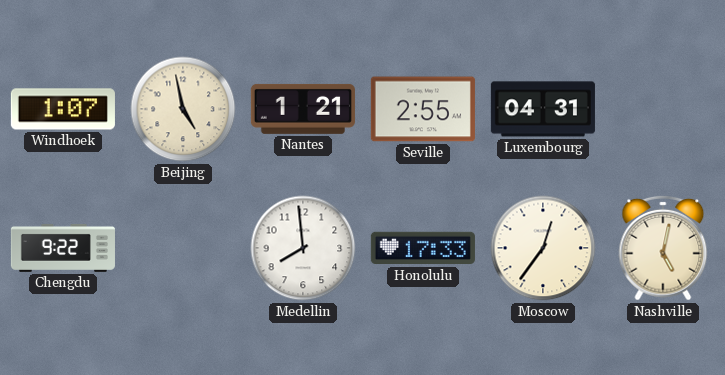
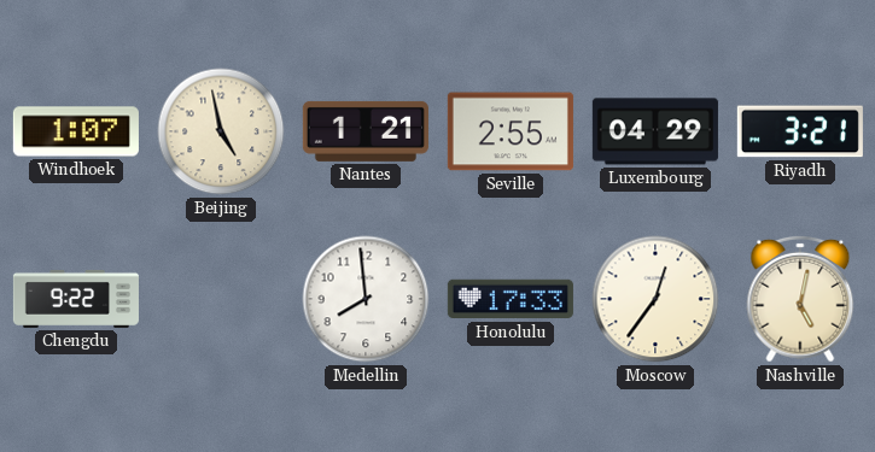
Luxembourg: 04:31 -> 04:29 (655, 131)
Riyadh: none -> 3:21 (800, 131)
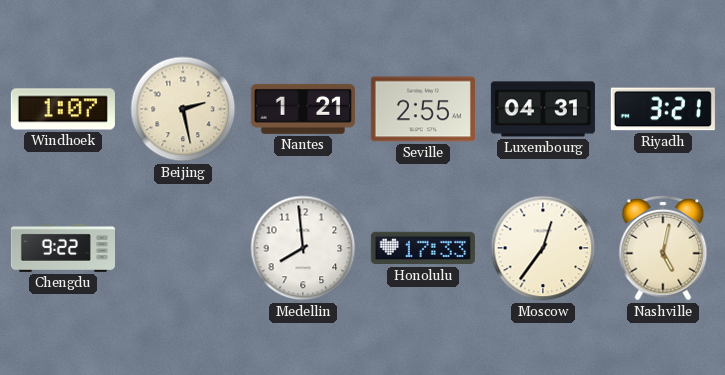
Beijing: 4:58 -> 2:28 (183, 109)
Luxembourg: 04:29 -> 04:31 (543, 109)
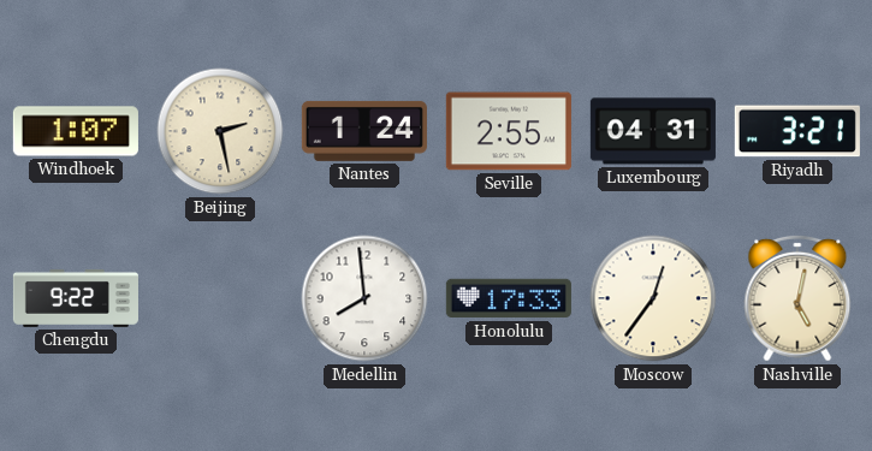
Nantes: 1:21 -> 1:24 (364, 131)
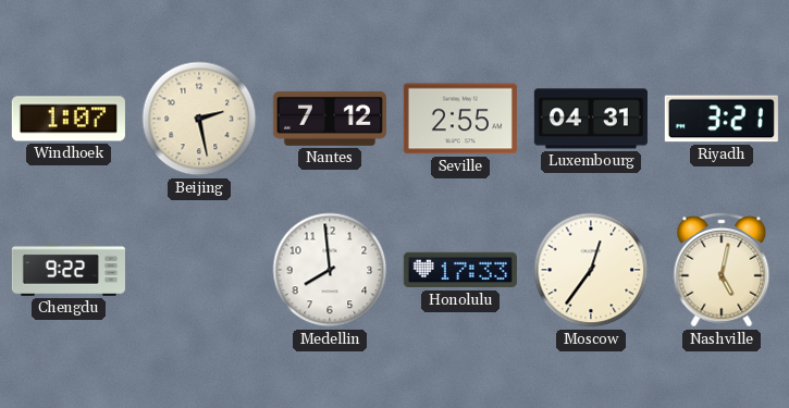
Nantes: 1:24 -> 7:12 (330, 119)
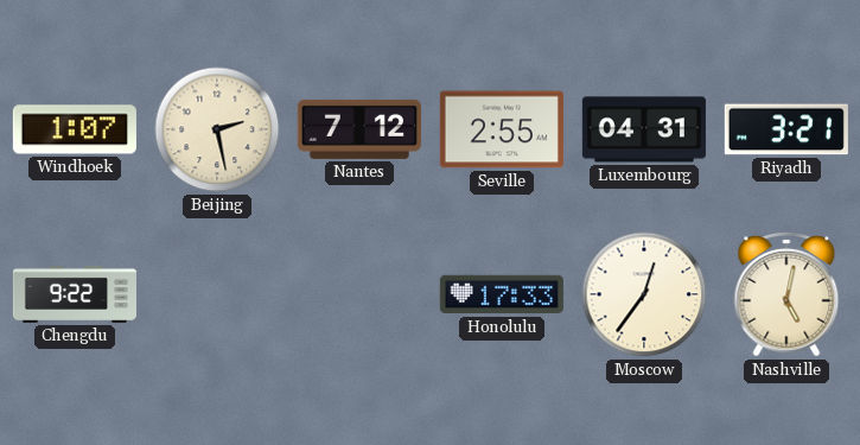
Medellin: 7:59 -> none (330, 270)
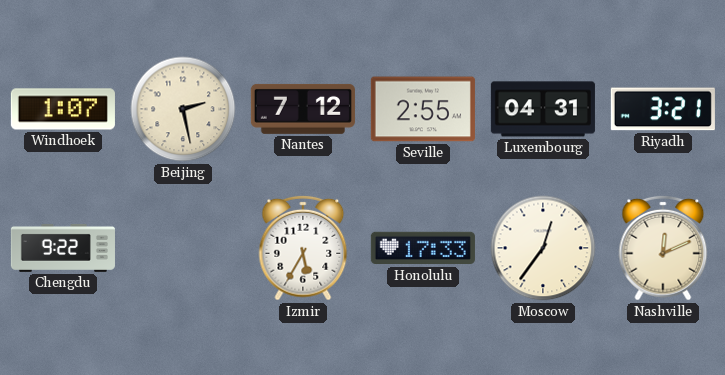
Izmir: none -> 5:35 (303, 248)
Nashville: 5:02 -> 12:11 (663, 248)
